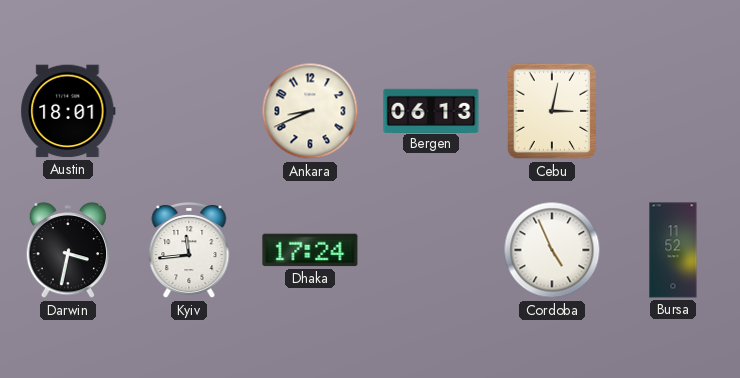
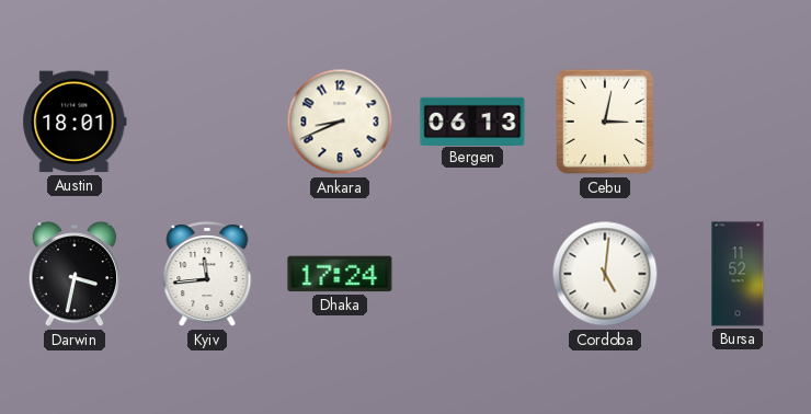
Cordoba: 4:56 -> 5:01 (605, 274)
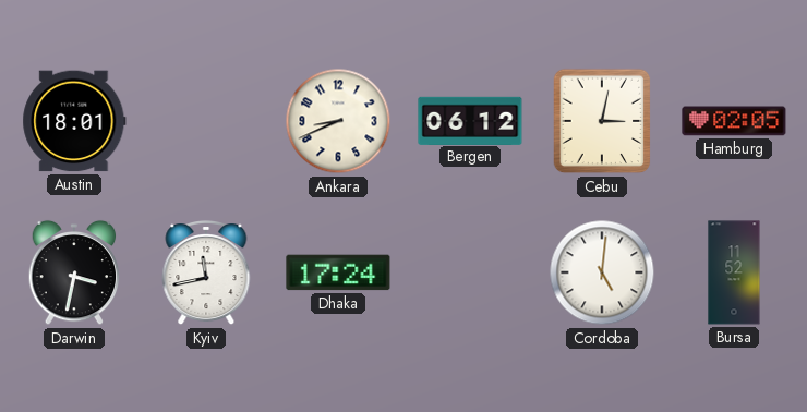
Bergen: 06:13 -> 06:12 (470, 120)
Hamburg: none -> 02:05 (734, 121)
Kyiv: 11:44 -> 11:43 (206, 274)
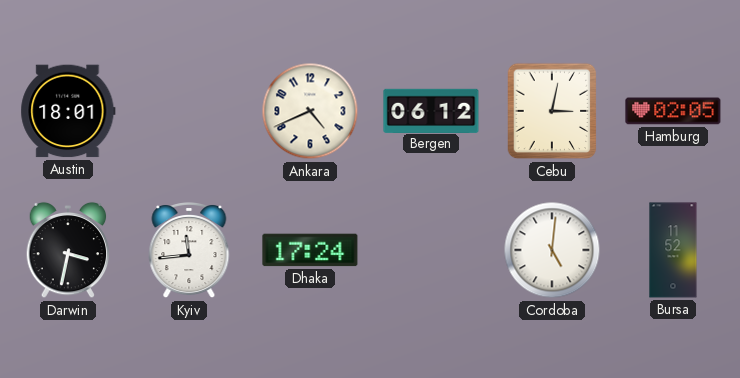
Ankara: 8:41 -> 4:41 (310, 111)
Kyiv: 11:43 -> 11:44 (189, 251)
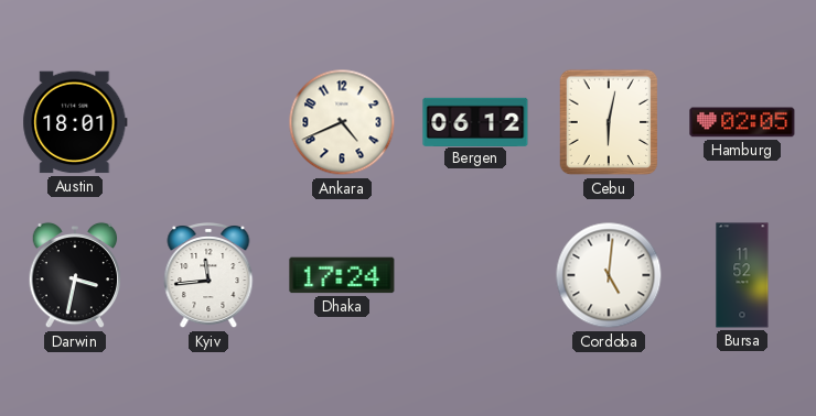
Cebu: 3:02 -> 6:02 (609, 122)
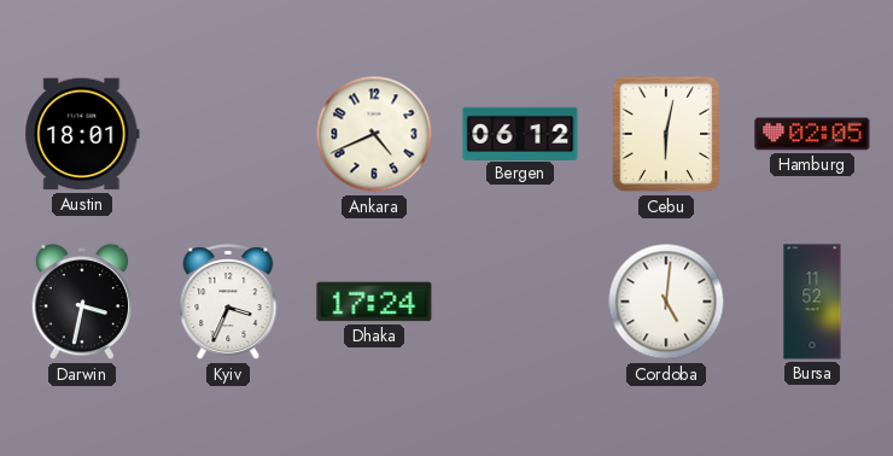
Kyiv: 11:44 -> 3:34 (228, 303)
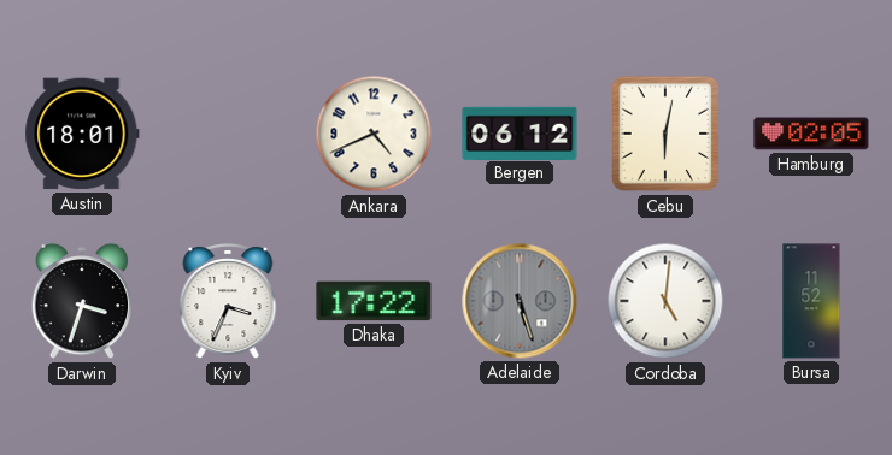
Darwin: 3:32 -> 3:33 (82, 301)
Dhaka: 17:24 -> 17:22 (374, 301)
Adelaide: none -> 5:27 (520, 301)
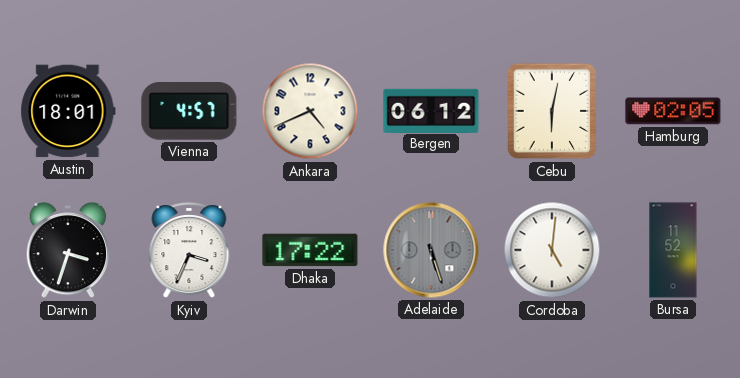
Vienna: none -> 4:57 (189, 112)
